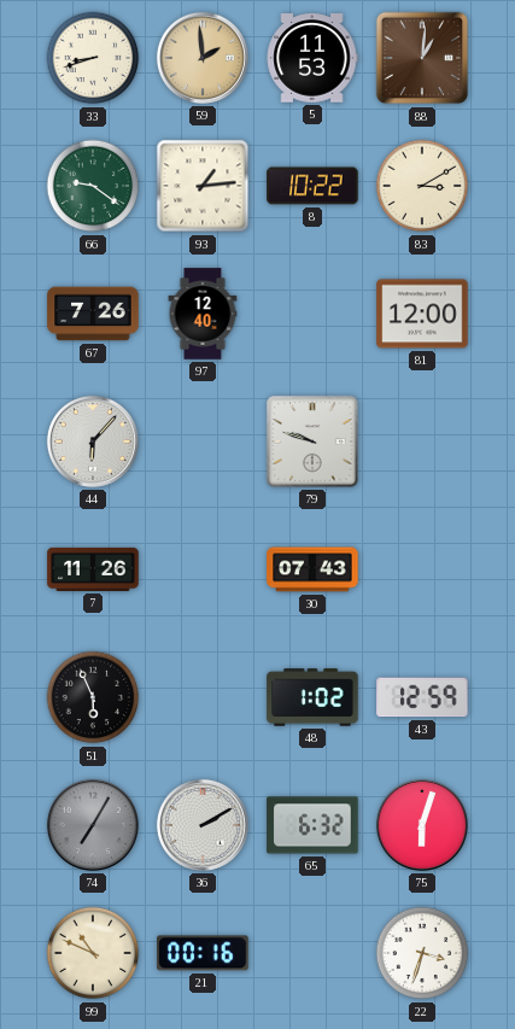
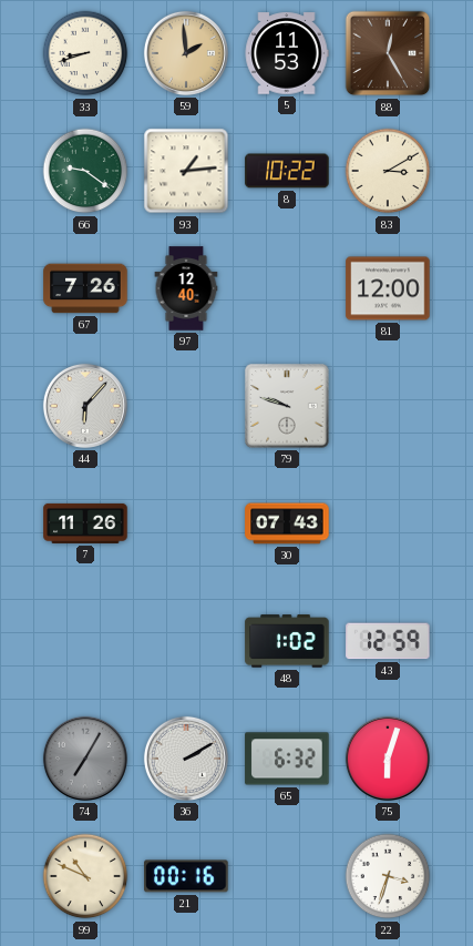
88: 1:01 -> 12:25 (388, 53)
51: 5:56 -> none (93, 697)
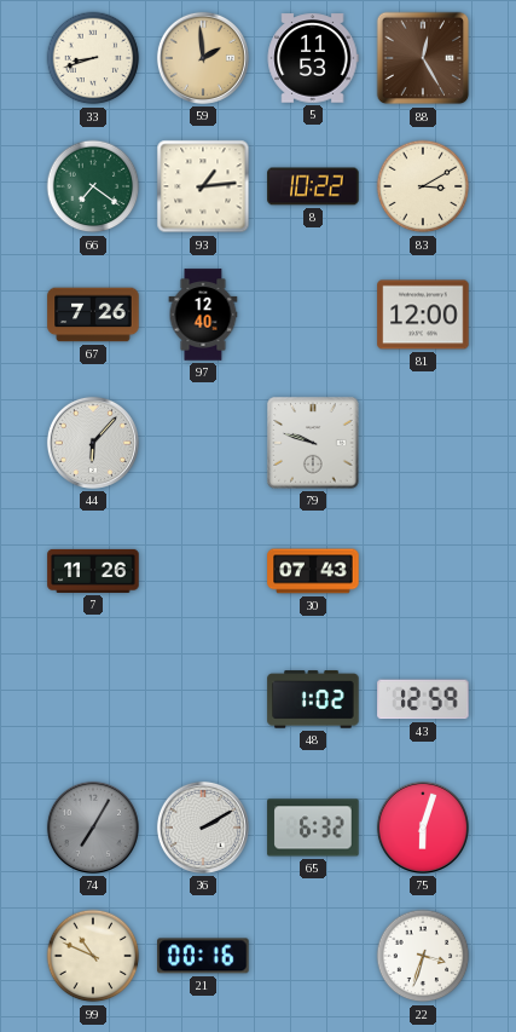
66: 9:21 -> 7:21 (93, 186)
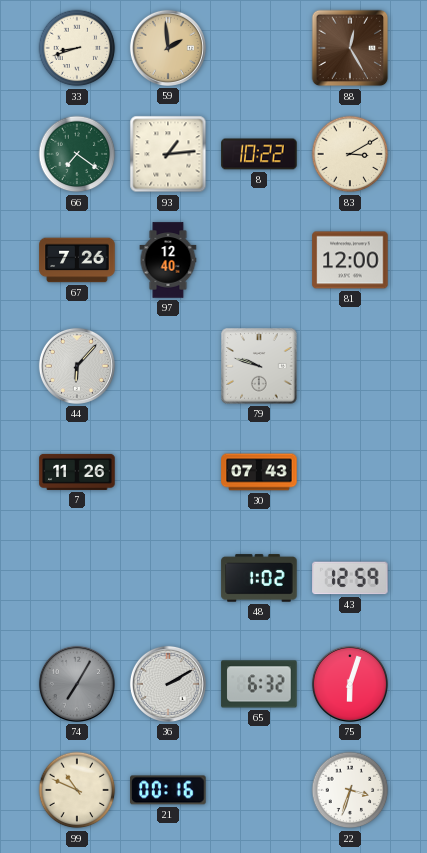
5: 11:53 -> none (313, 58)
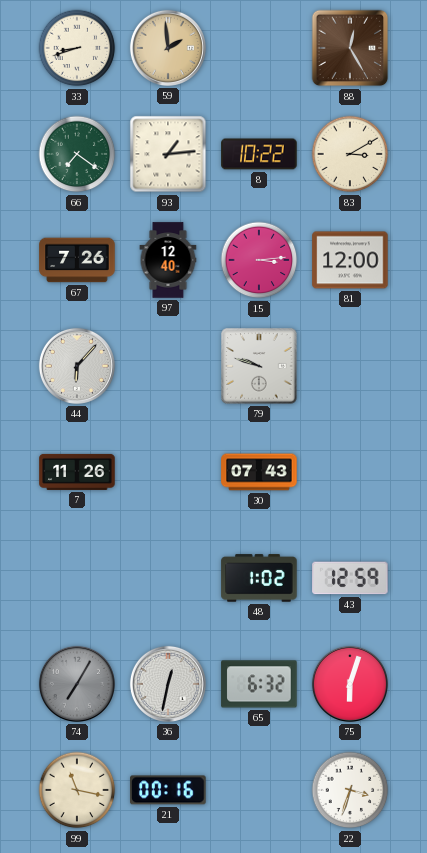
15: none -> 3:14 (259, 260)
36: 2:10 -> 12:32 (168, 684)
99: 10:49 -> 11:17 (77, 790)
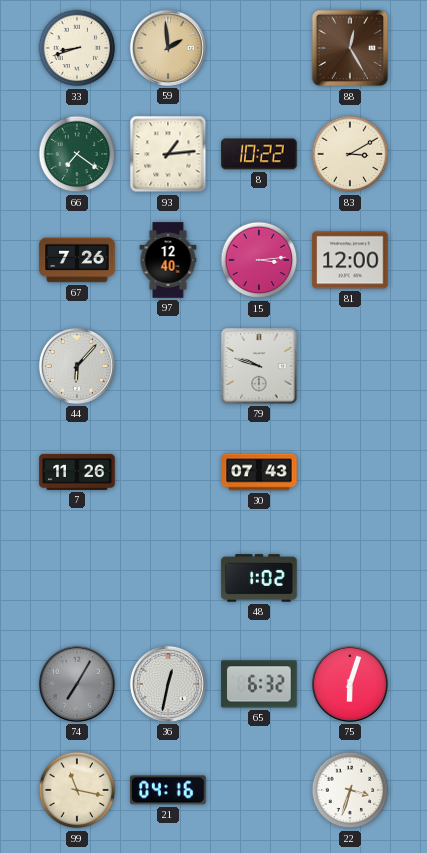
43: 12:59 -> none (350, 578)
21: 00:16 -> 04:16 (168, 790)
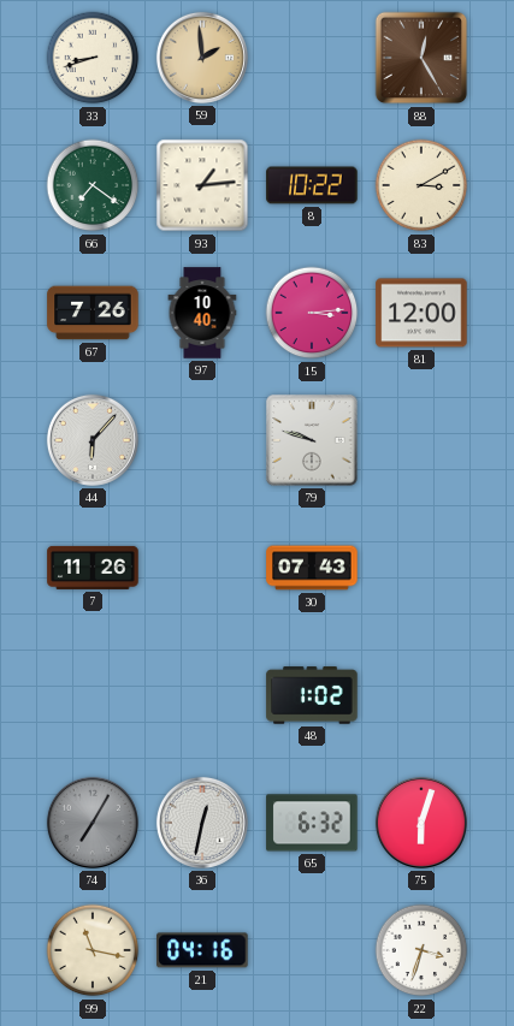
97: 12:40 -> 10:40 (202, 313)
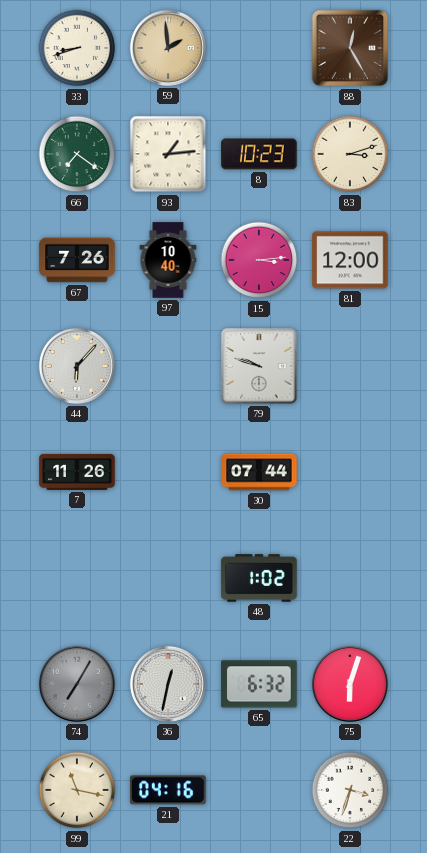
8: 10:22 -> 10:23 (259, 154)
83: 3:10 -> 3:12 (350, 154)
30: 07:43 -> 07:44 (259, 472)
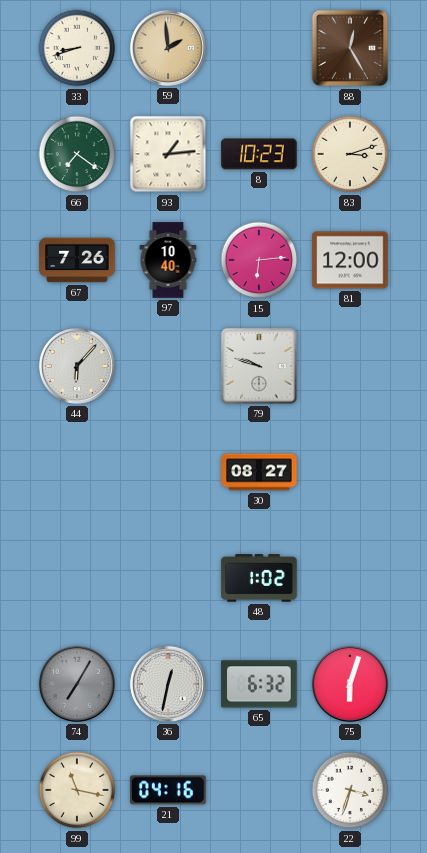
15: 3:14 -> 6:14 (259, 260)
7: 11:26 -> none (77, 472)
30: 07:44 -> 08:27 (259, 472)
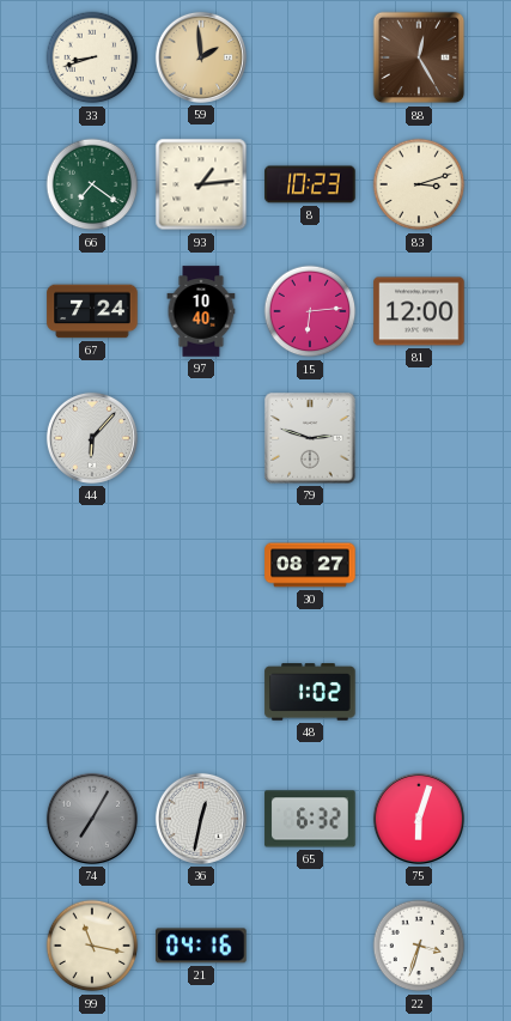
67: 7:26 -> 7:24 (92, 311)
79: 9:48 -> 2:48 (310, 438)
